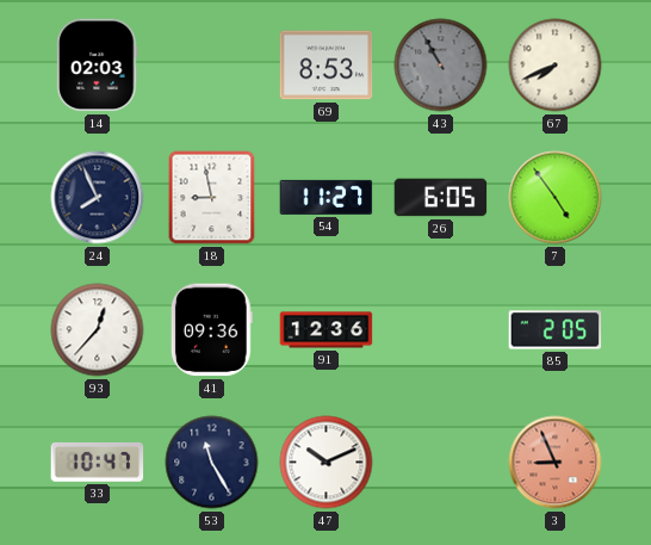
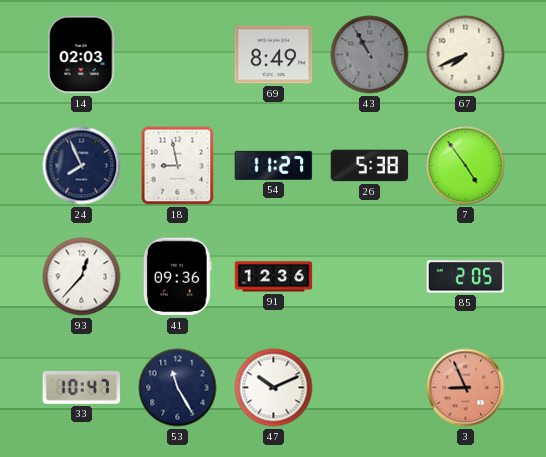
69: 8:53 -> 8:49 (274, 55)
26: 6:05 -> 5:38 (370, 166)
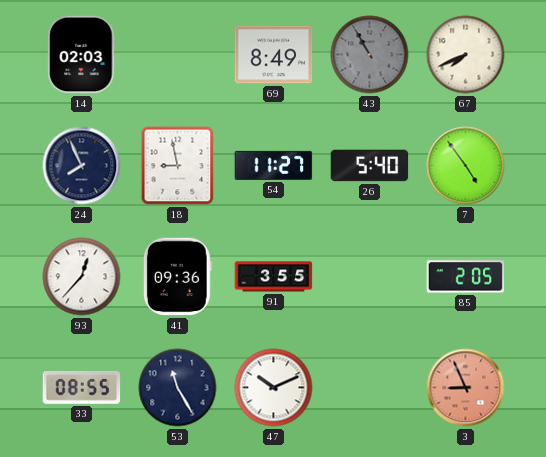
26: 5:38 -> 5:40 (370, 166)
91: 12:36 -> 3:55 (274, 277)
33: 10:47 -> 08:55 (82, 388)
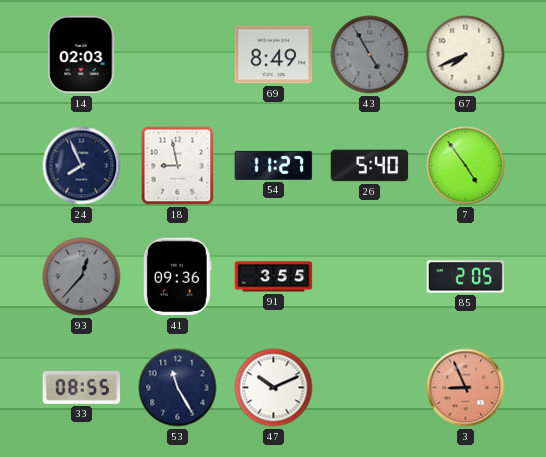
43: 10:55 -> 4:55 (370, 55)
93 dial: white -> grey (82, 277)
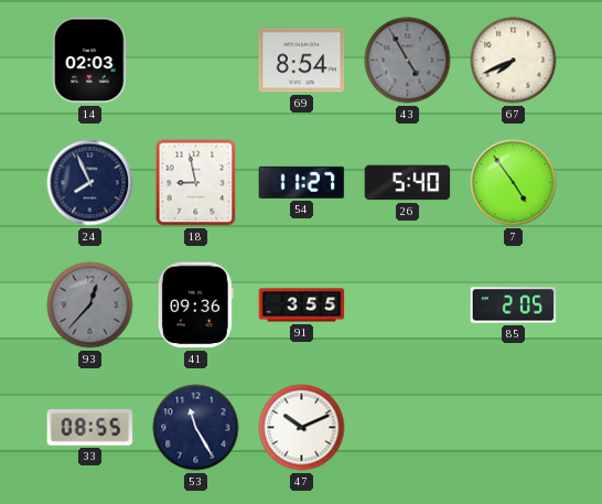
69: 8:49 -> 8:54 (302, 61)
3: 8:56 -> none (466, 388)
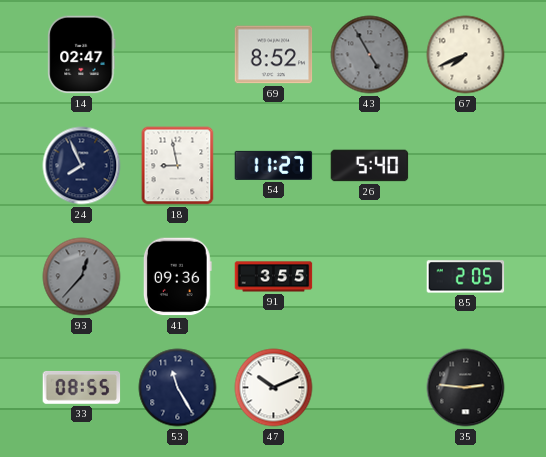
14: 02:03 -> 02:47 (82, 55)
69: 8:54 -> 8:52 (274, 55)
7: 4:54 -> none (514, 183)
35: none -> 2:46 (466, 388)
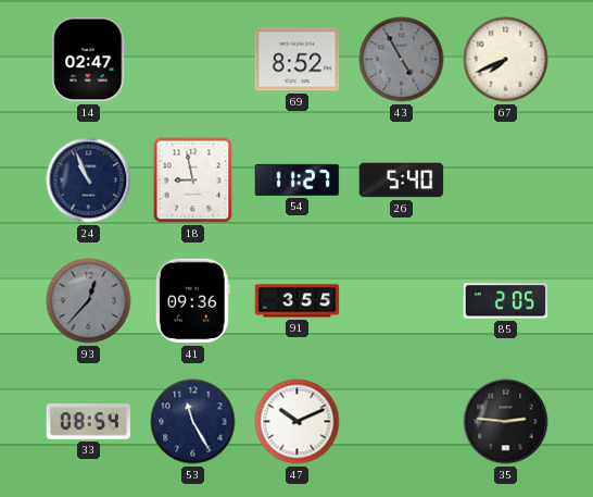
24: 7:56 -> 10:56 (89, 181)
33: 08:55 -> 08:54 (89, 422)
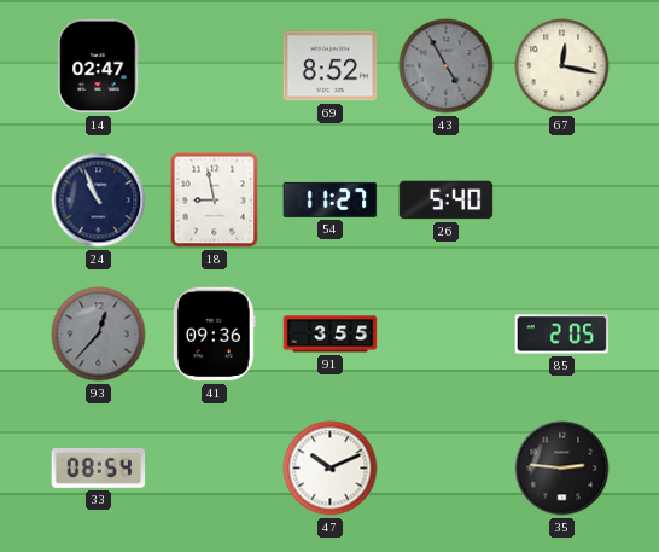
67: 7:41 -> 12:17 (562, 66)
53: 11:25 -> none (193, 422)
